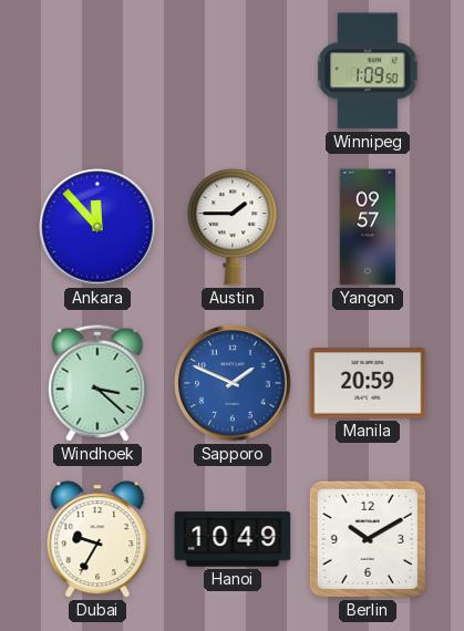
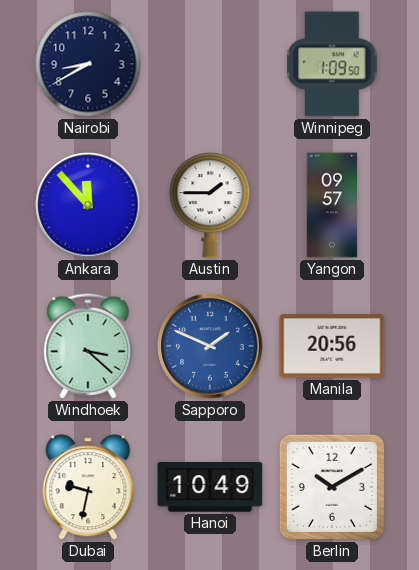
Nairobi: none -> 8:40 (88, 64)
Manila: 20:59 -> 20:56 (332, 346)
Dubai: 9:35 -> 9:32 (88, 487)
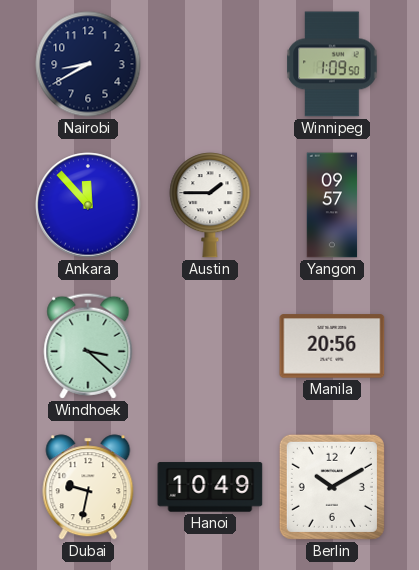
Sapporo: 1:49 -> none (210, 346)
